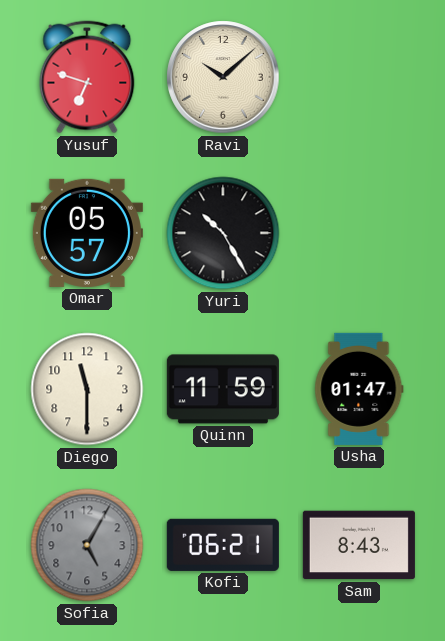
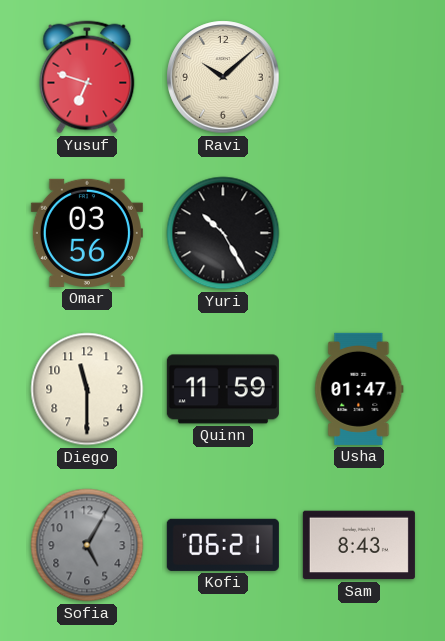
Omar: 05:57 -> 03:56 (87, 233)
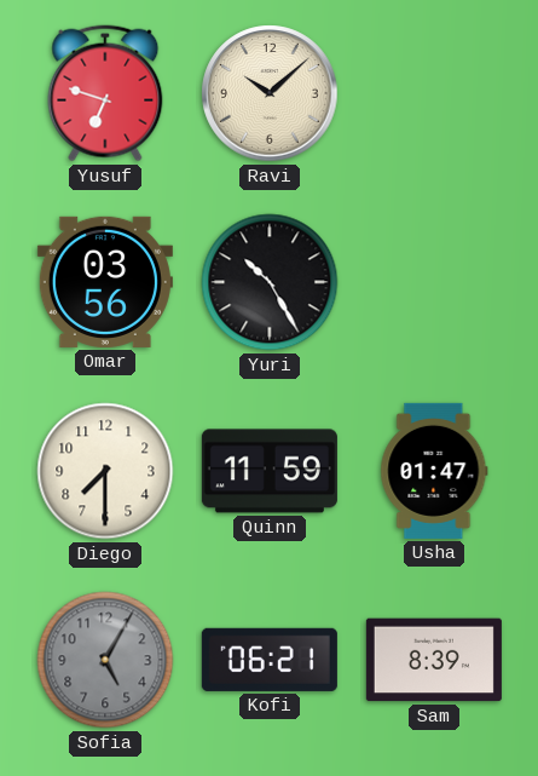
Diego: 11:30 -> 7:30 (105, 471)
Sam: 8:43 -> 8:39 (434, 660)
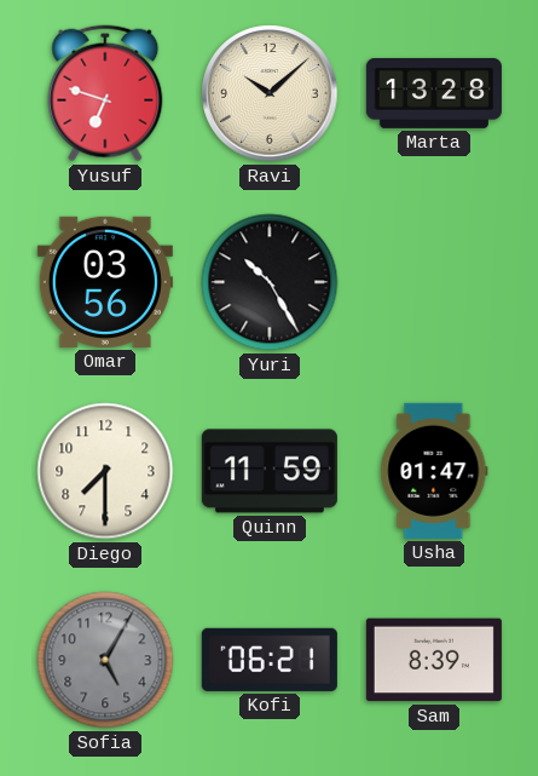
Marta: none -> 13:28 (434, 93)
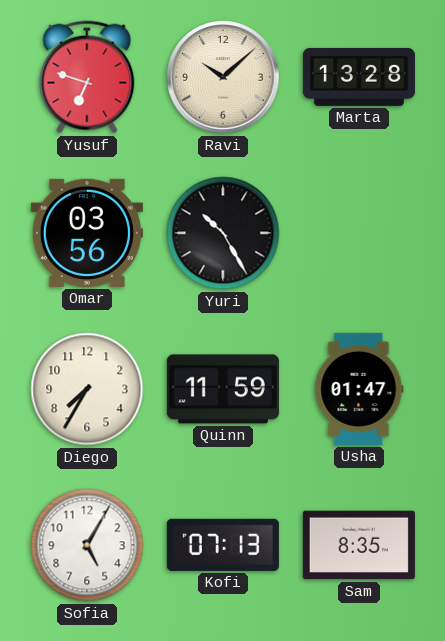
Diego: 7:30 -> 7:35 (87, 389)
Sofia dial: grey -> white (87, 545)
Kofi: 06:21 -> 07:13 (223, 545)
Sam: 8:39 -> 8:35 (359, 545)
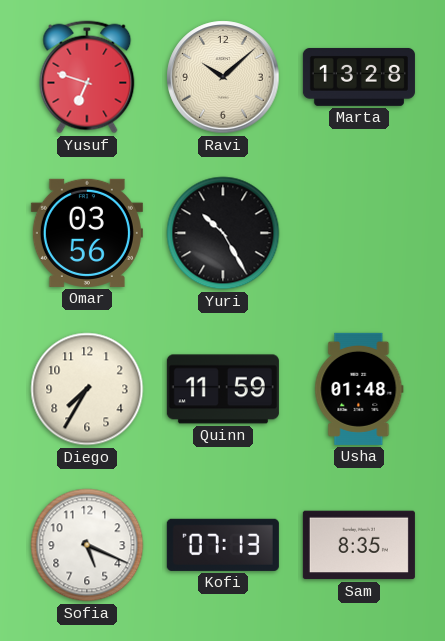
Usha: 01:47 -> 01:48 (359, 389)
Sofia: 5:05 -> 5:19 (87, 545)
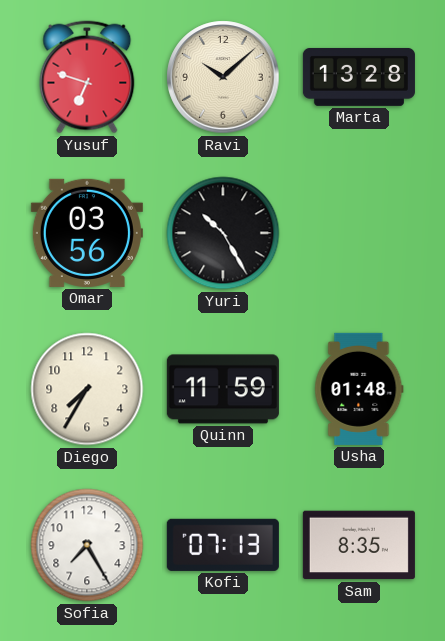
Sofia: 5:19 -> 7:25 (87, 545)
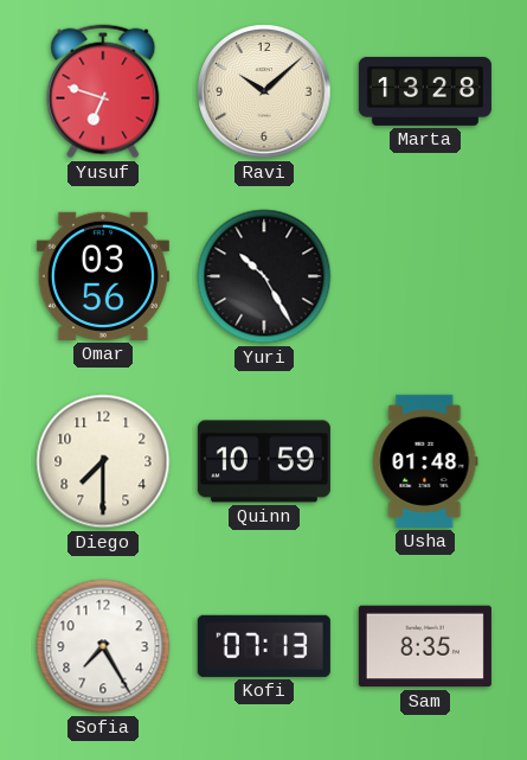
Diego: 7:35 -> 7:30 (103, 461)
Quinn: 11:59 -> 10:59 (264, 461)
